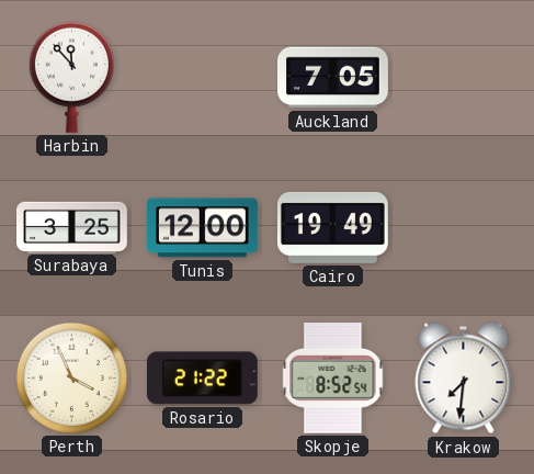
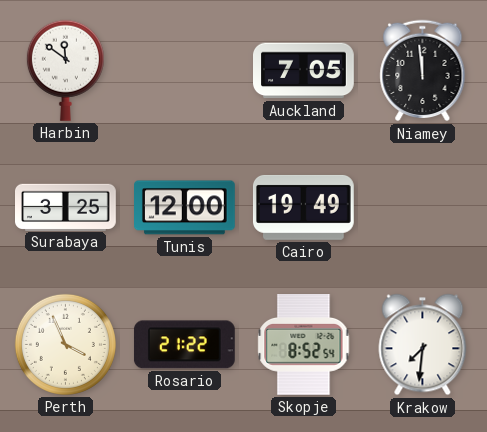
Harbin: 11:53 -> 11:51 (65, 70)
Niamey: none -> 11:59 (423, 71)
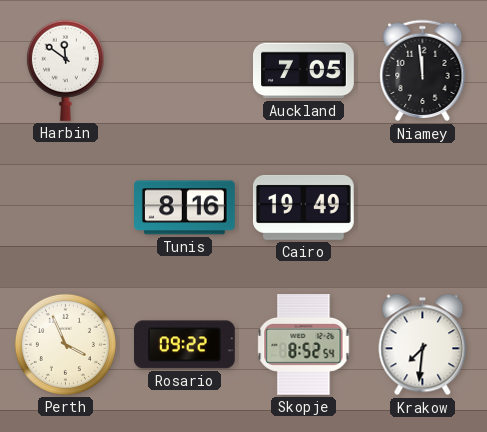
Surabaya: 3:25 -> none (66, 207)
Tunis: 12:00 -> 8:16 (185, 208)
Rosario: 21:22 -> 09:22 (184, 345)
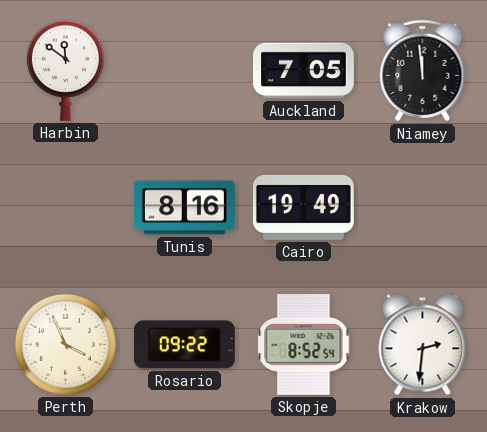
Krakow: 7:31 -> 2:31 (423, 345)
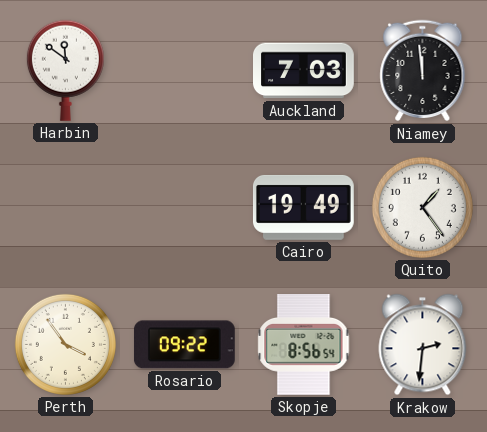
Auckland: 7:05 -> 7:03 (304, 71)
Tunis: 8:16 -> none (185, 208)
Quito: none -> 1:24 (422, 207)
Perth: 3:56 -> 3:54 (65, 344)
Skopje: 8:52 -> 8:56 (304, 345)
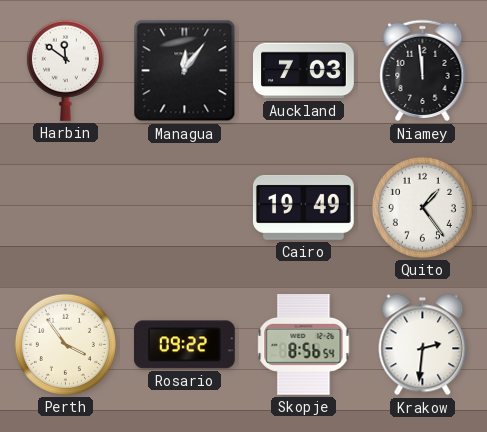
Managua: none -> 12:06 (185, 71)
